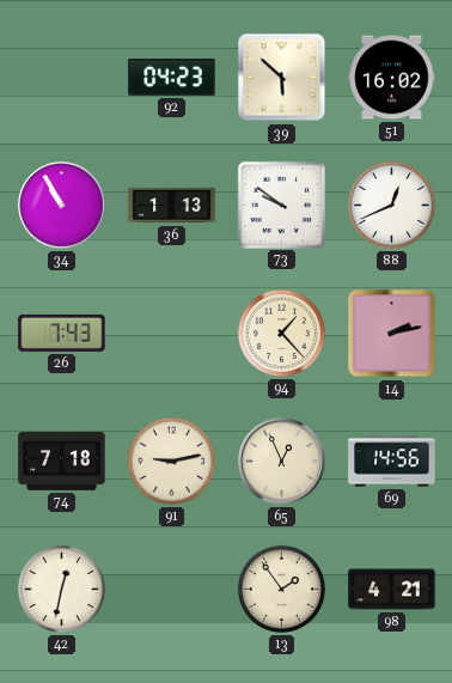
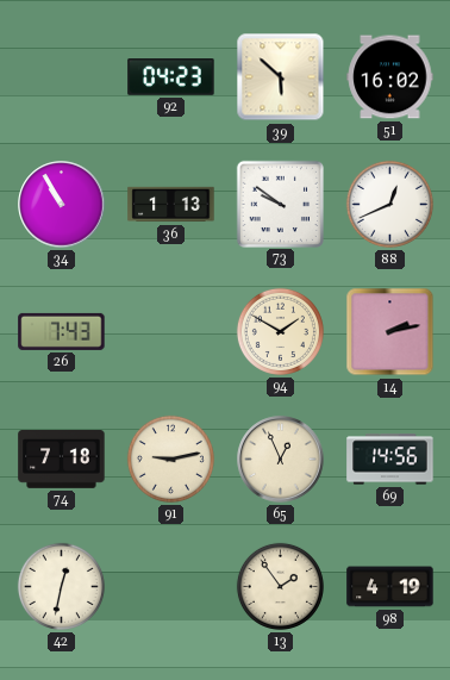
94: 1:23 -> 1:50 (280, 331)
98: 4:21 -> 4:19 (390, 587)
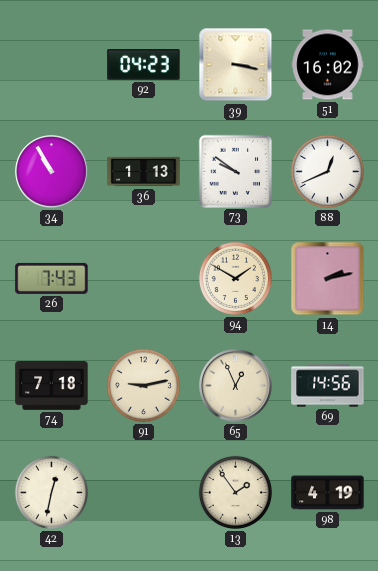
39: 5:52 -> 3:17 (236, 65)
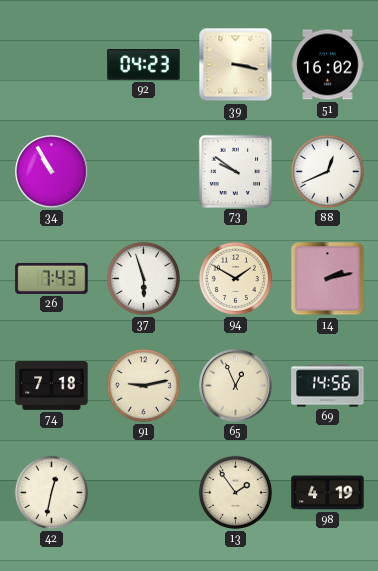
36: 1:13 -> none (144, 172)
37: none -> 5:57 (143, 278)
